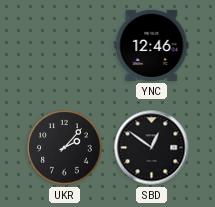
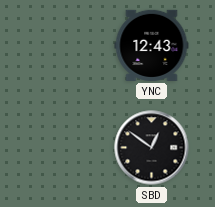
YNC: 12:46 -> 12:43 (152, 45)
UKR: 2:07 -> none (65, 148)
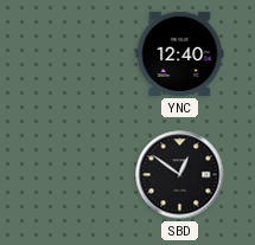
YNC: 12:43 -> 12:40 (180, 53)
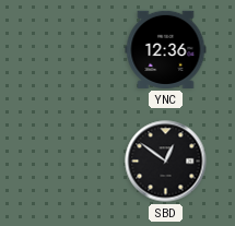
YNC: 12:40 -> 12:36 (166, 49)
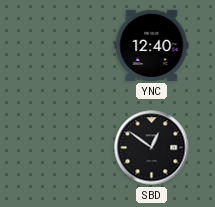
YNC: 12:36 -> 12:40 (152, 45)
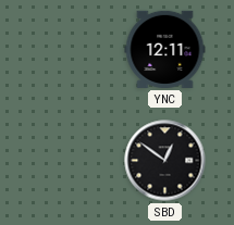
YNC: 12:40 -> 12:11 (165, 49)
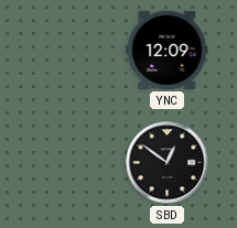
YNC: 12:11 -> 12:09 (168, 50)
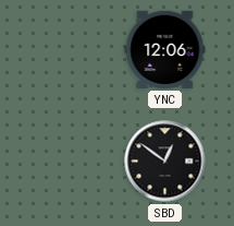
YNC: 12:09 -> 12:06 (165, 49)
